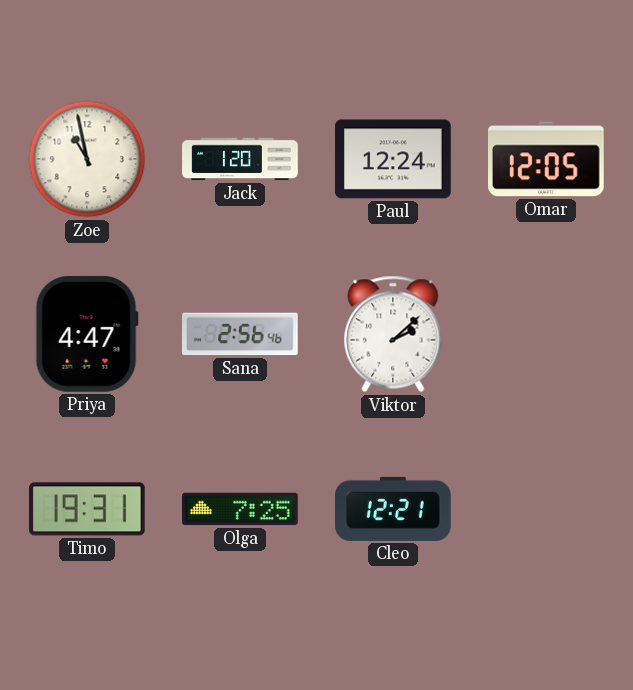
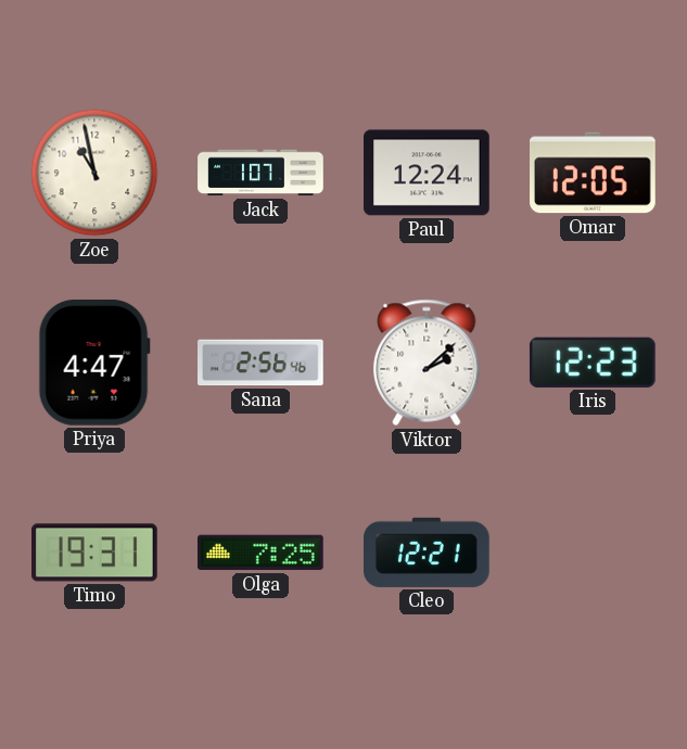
Jack: 1:20 -> 1:07 (260, 173)
Iris: none -> 12:23 (593, 363)
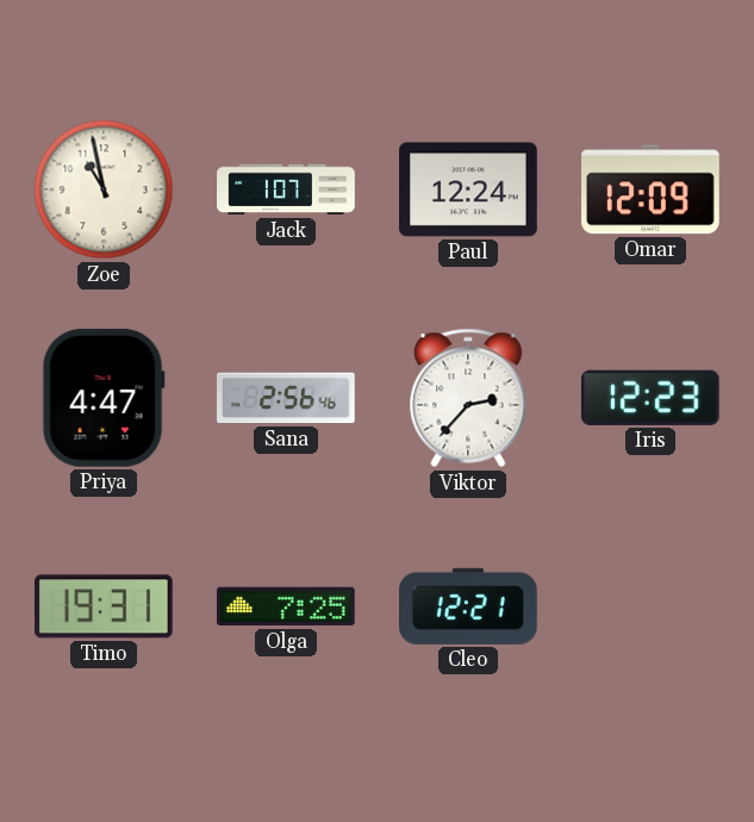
Omar: 12:05 -> 12:09 (652, 189)
Viktor: 2:08 -> 2:37 (468, 398)
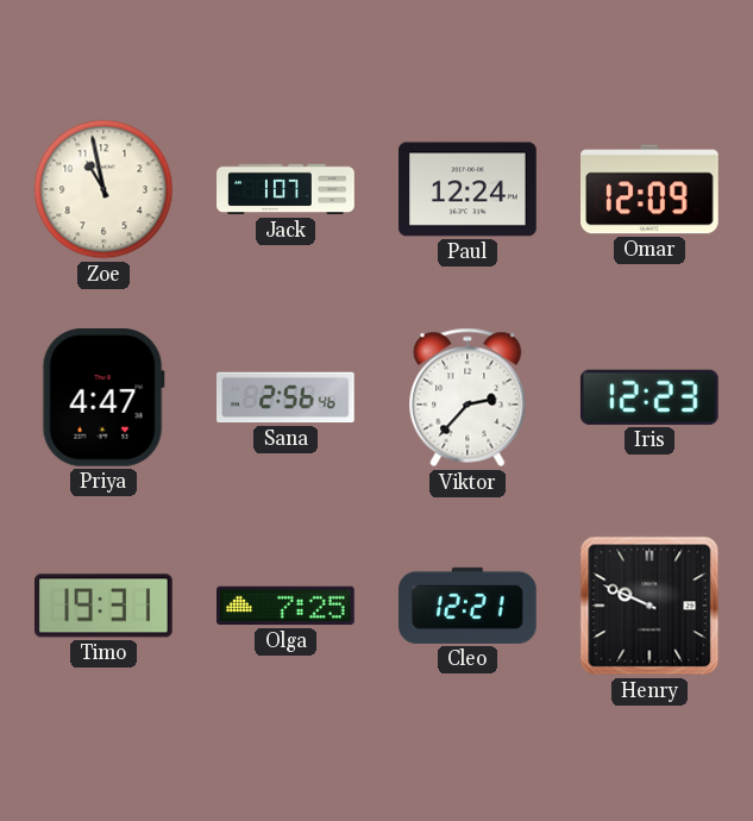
Henry: none -> 9:49 (650, 606)
